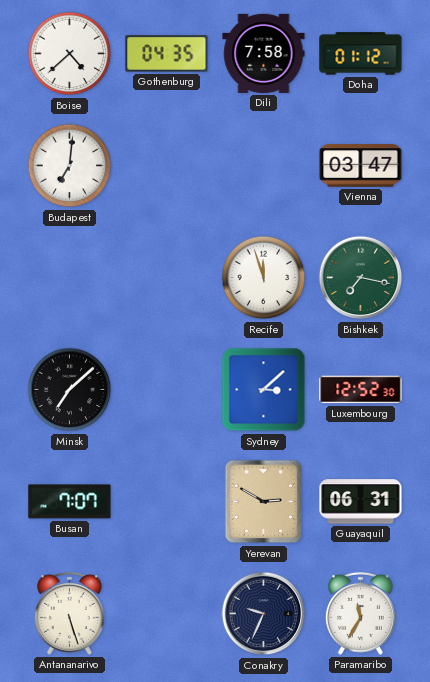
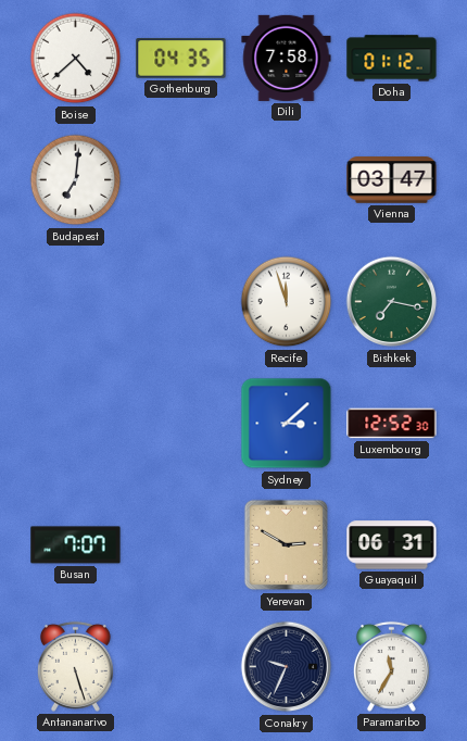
Minsk: 7:08 -> none (70, 390)
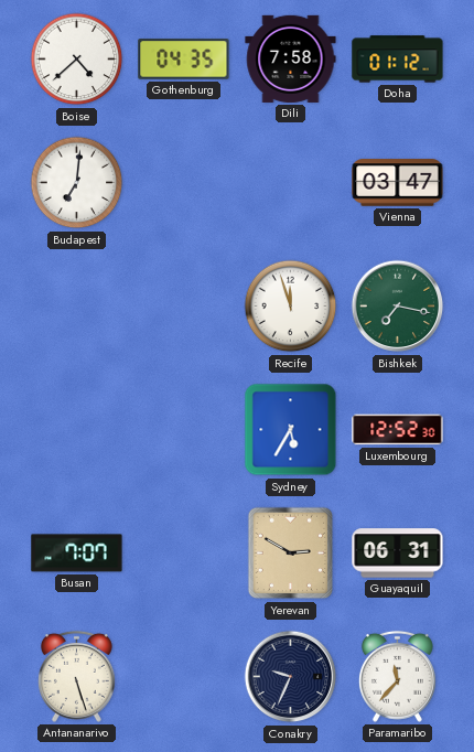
Sydney: 3:08 -> 5:35 (291, 430)
Paramaribo: 11:35 -> 11:37 (397, 676)
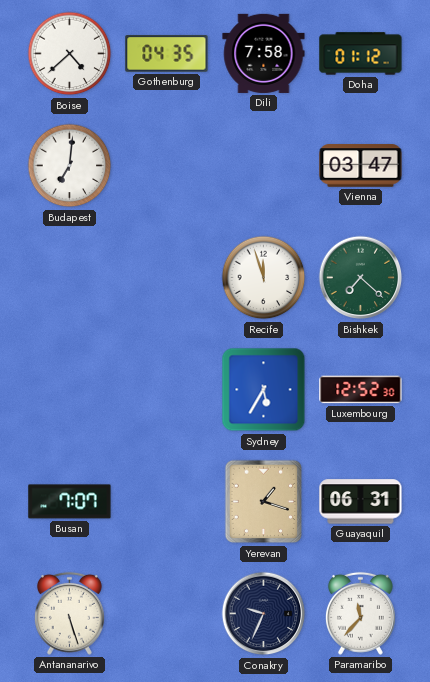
Bishkek: 7:17 -> 7:22 (361, 278)
Yerevan: 2:50 -> 1:18 (264, 502)
